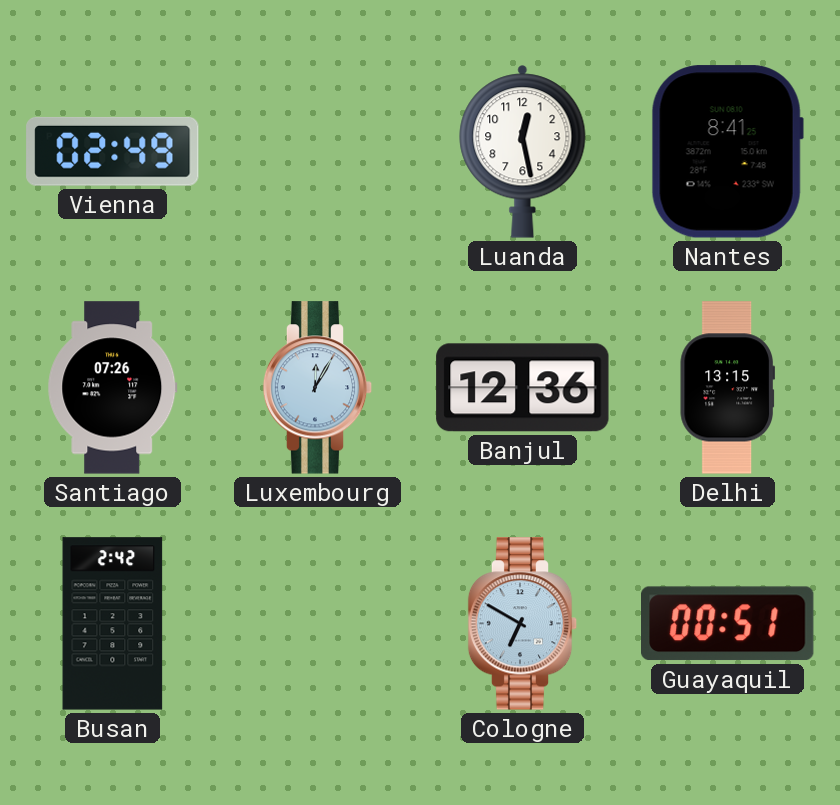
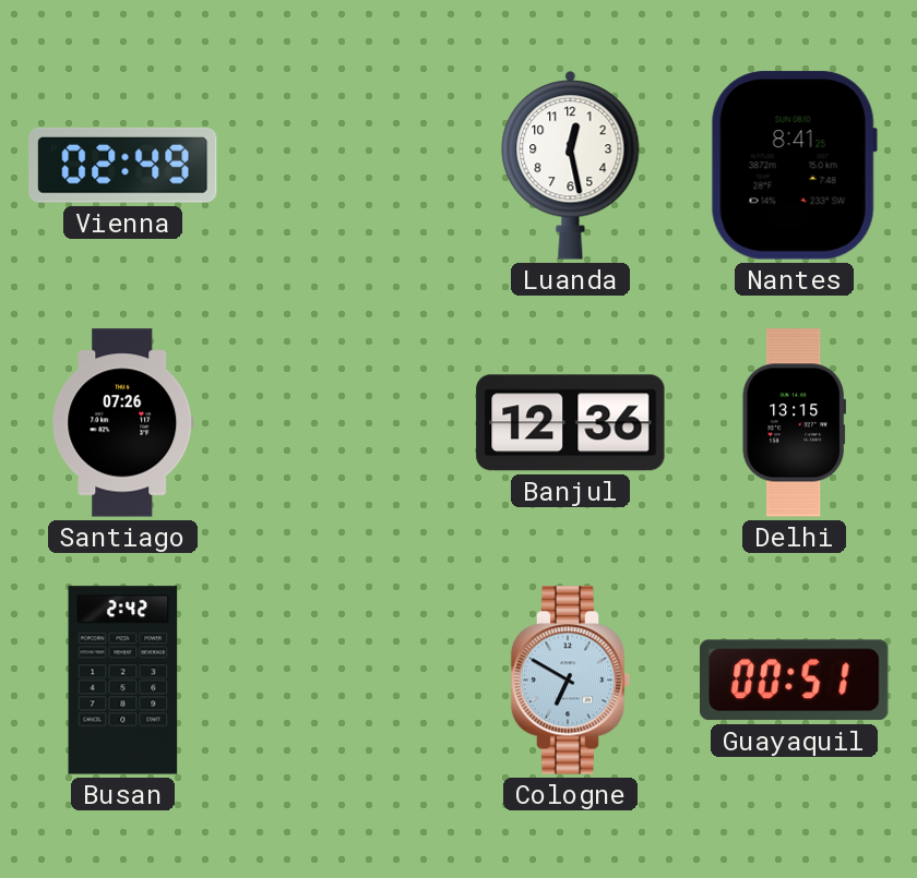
Luxembourg: 12:05 -> none (318, 388)
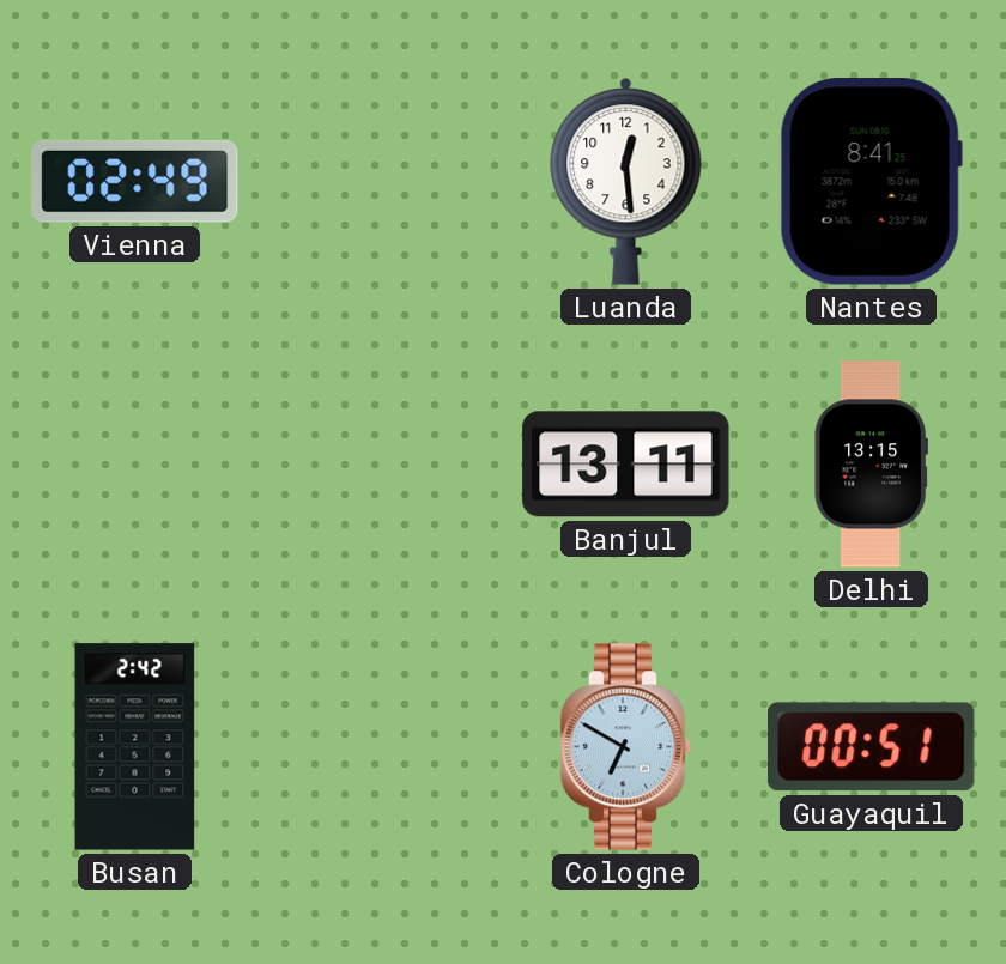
Luanda: 12:28 -> 12:29 (626, 182)
Santiago: 07:26 -> none (123, 423)
Banjul: 12:36 -> 13:11 (626, 465)
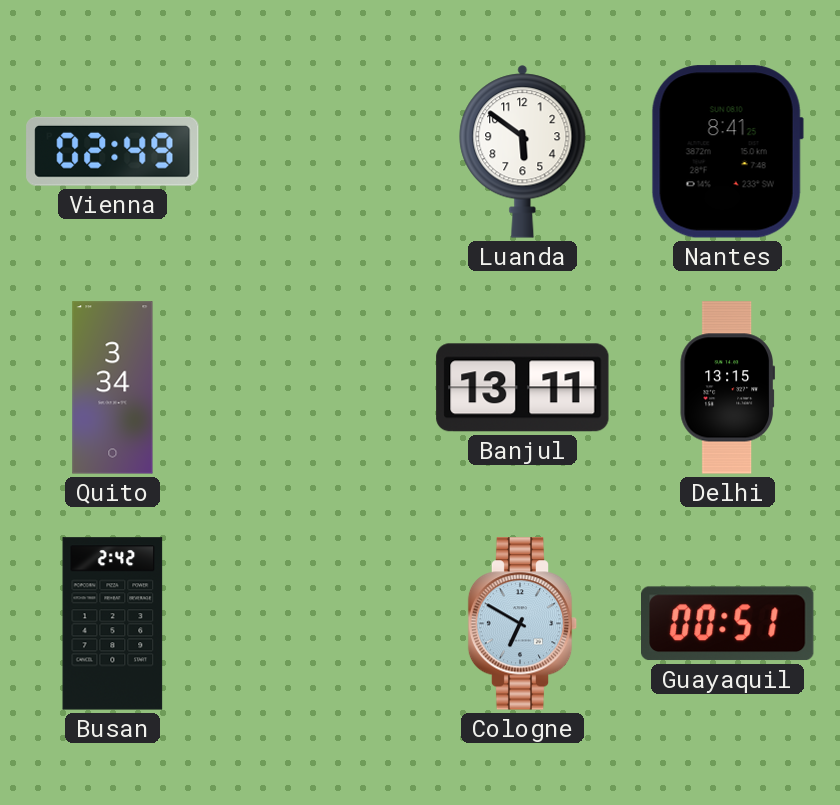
Luanda: 12:29 -> 5:51 (523, 152)
Quito: none -> 3:34 (113, 388)
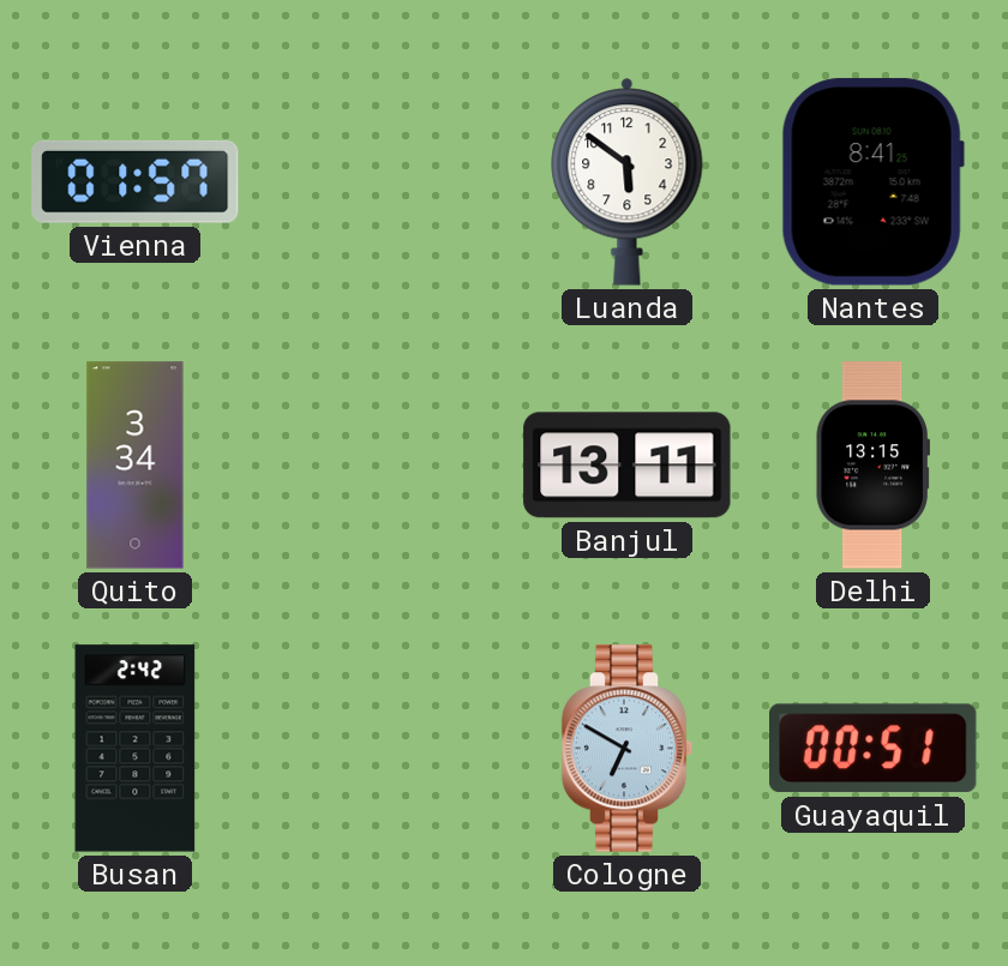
Vienna: 02:49 -> 01:57 (136, 181)
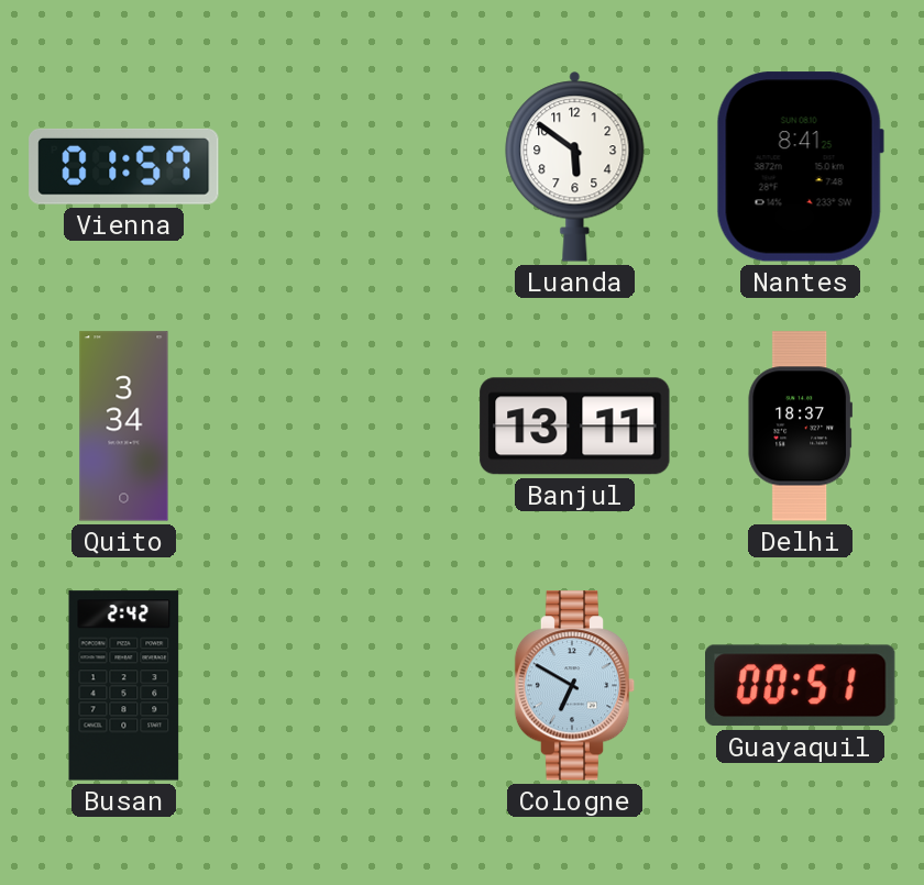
Delhi: 13:15 -> 18:37 (800, 427)
